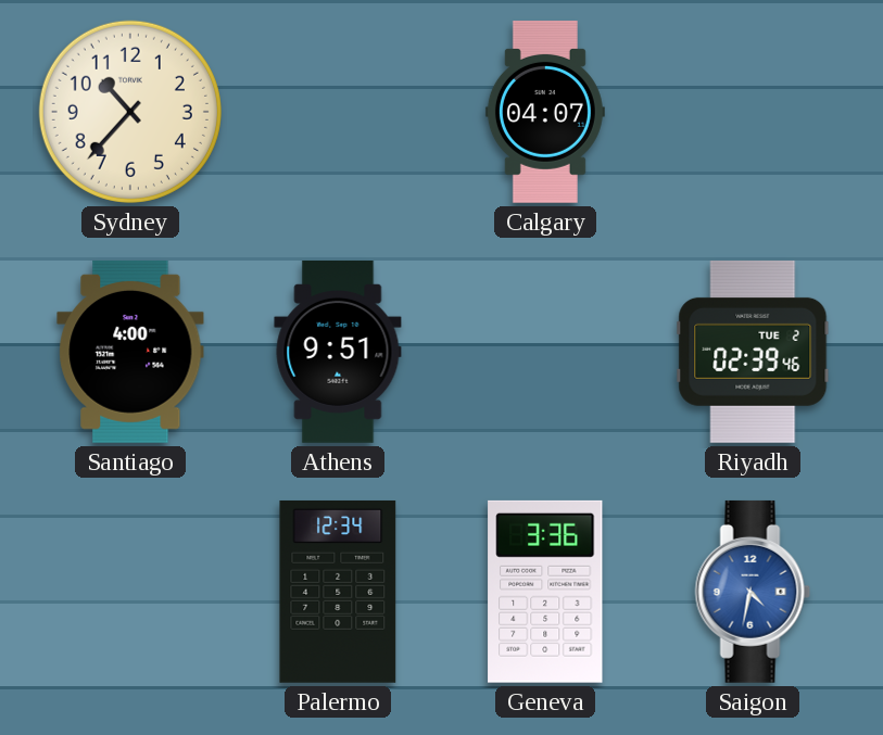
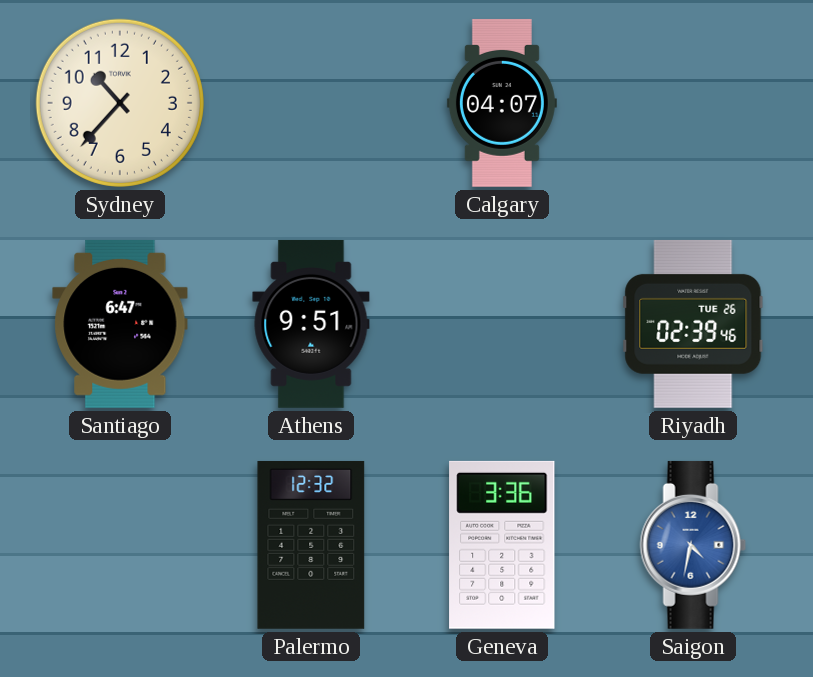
Santiago: 4:00 -> 6:47 (120, 324)
Riyadh date: TUE 2 -> TUE 26 (693, 324)
Palermo: 12:34 -> 12:32 (311, 545)
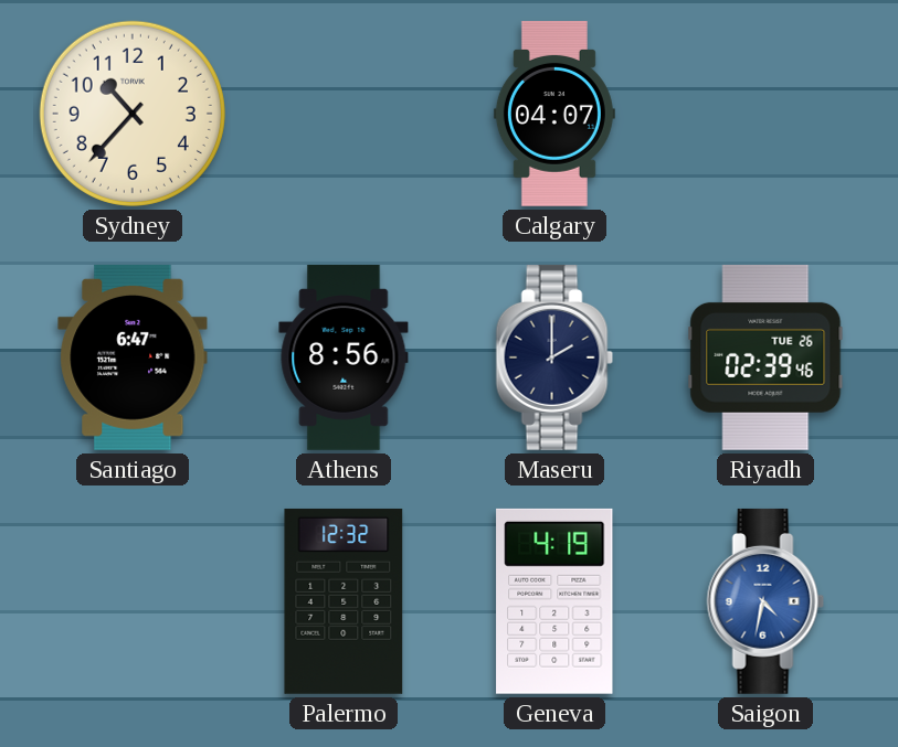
Athens: 9:51 -> 8:56 (344, 358)
Maseru: none -> 2:00 (554, 358)
Geneva: 3:36 -> 4:19 (554, 601)
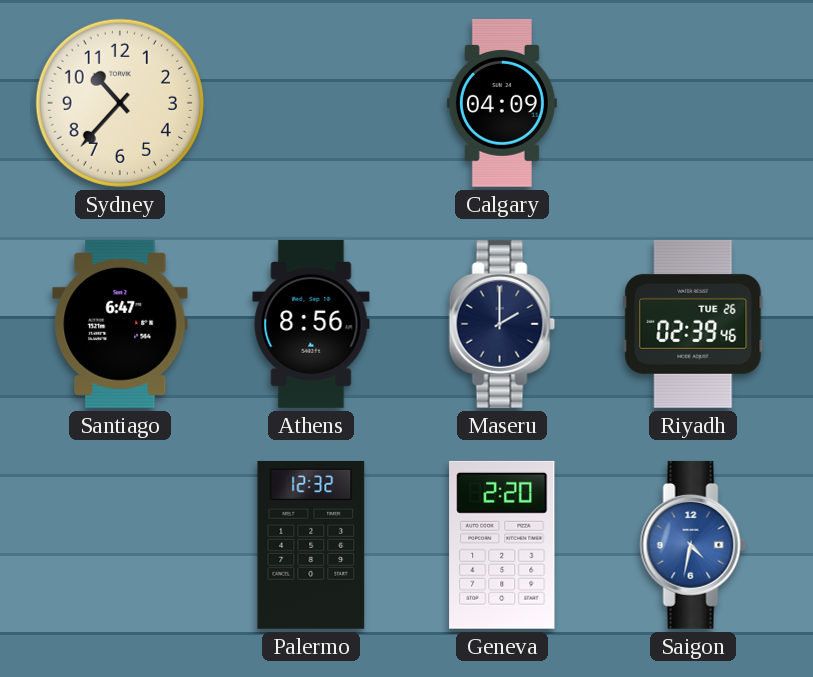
Calgary: 04:07 -> 04:09 (502, 103)
Geneva: 4:19 -> 2:20 (502, 545)
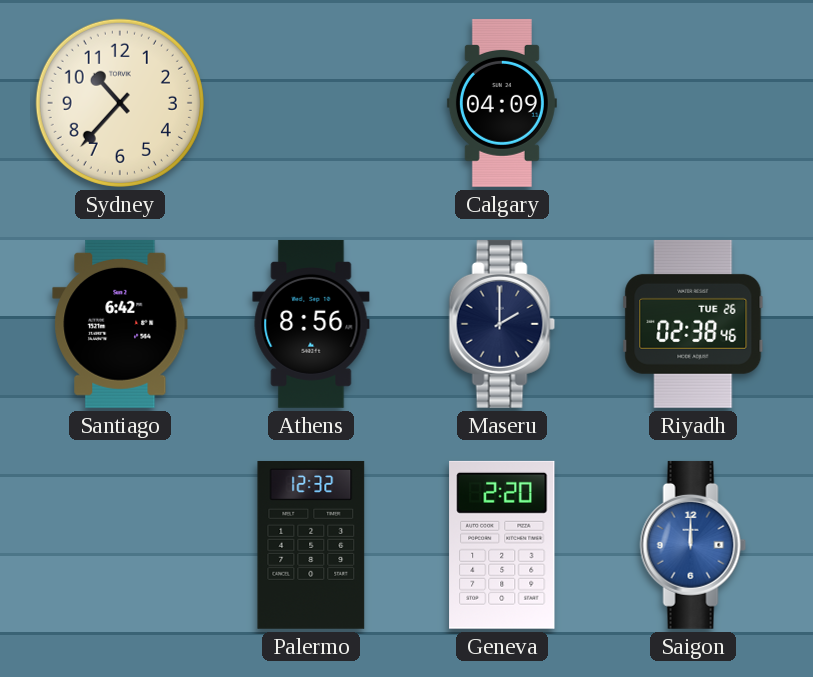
Santiago: 6:47 -> 6:42 (120, 324)
Riyadh: 02:39 -> 02:38 (693, 324)
Saigon: 4:32 -> 12:00 (693, 545)
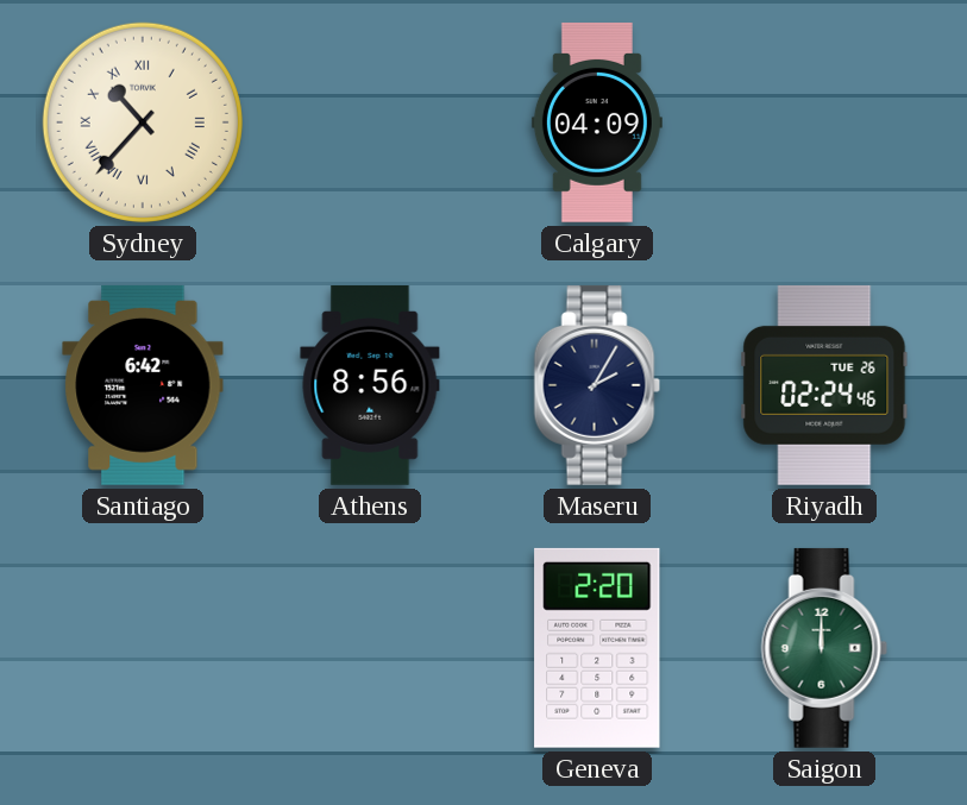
Sydney numerals: Arabic -> Roman (143, 122)
Maseru: 2:00 -> 2:05 (597, 385)
Riyadh: 02:38 -> 02:24 (824, 385)
Palermo: 12:32 -> none (311, 545)
Saigon dial: blue -> green (824, 648)
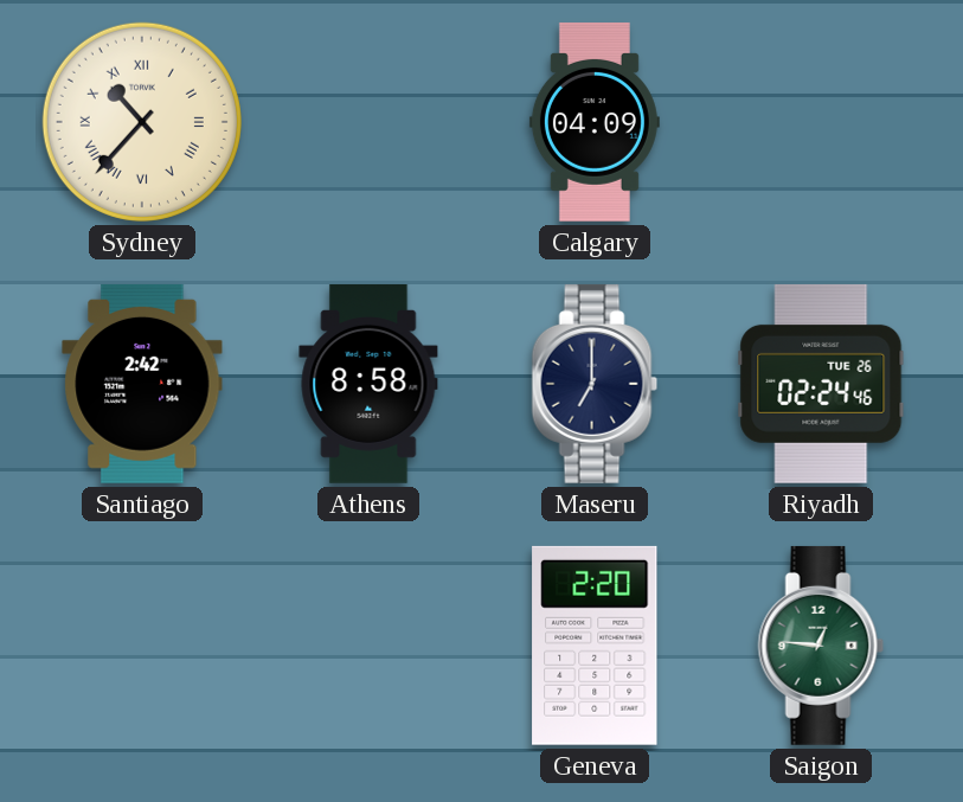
Santiago: 6:42 -> 2:42 (142, 384)
Athens: 8:56 -> 8:58 (368, 384)
Maseru: 2:05 -> 7:00 (595, 384)
Saigon: 12:00 -> 12:46 (821, 646)
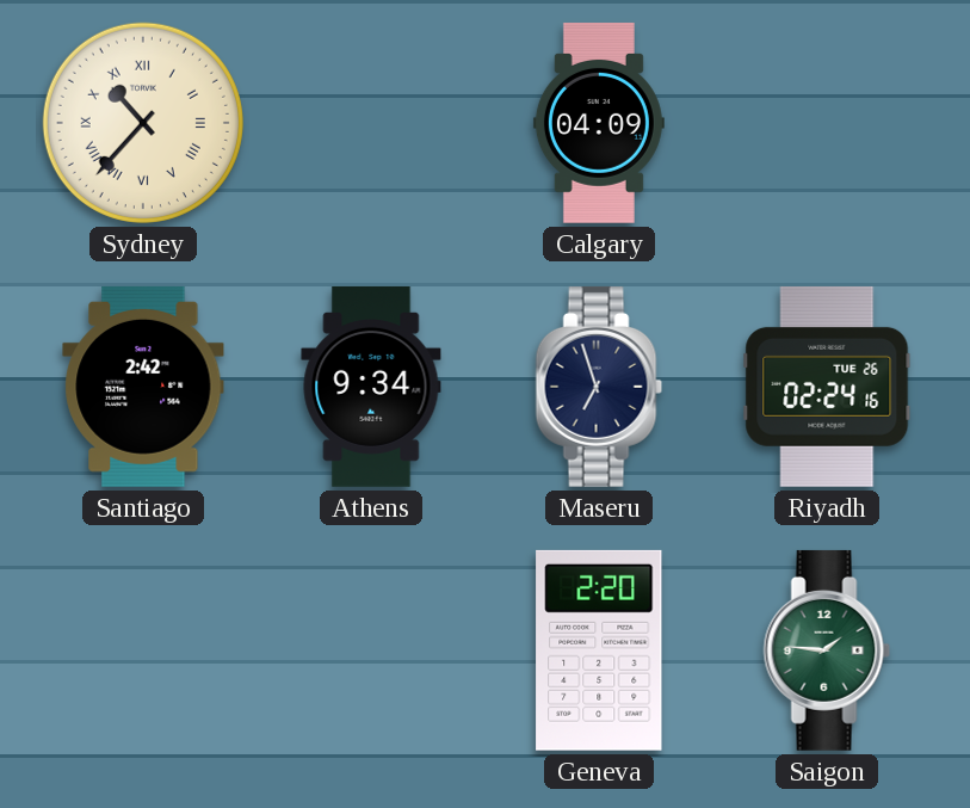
Athens: 8:58 -> 9:34 (371, 387)
Maseru: 7:00 -> 6:57 (599, 387)
Riyadh: 02:24:46 -> 02:24:16 (827, 387)
Saigon: 12:46 -> 1:46 (827, 650)
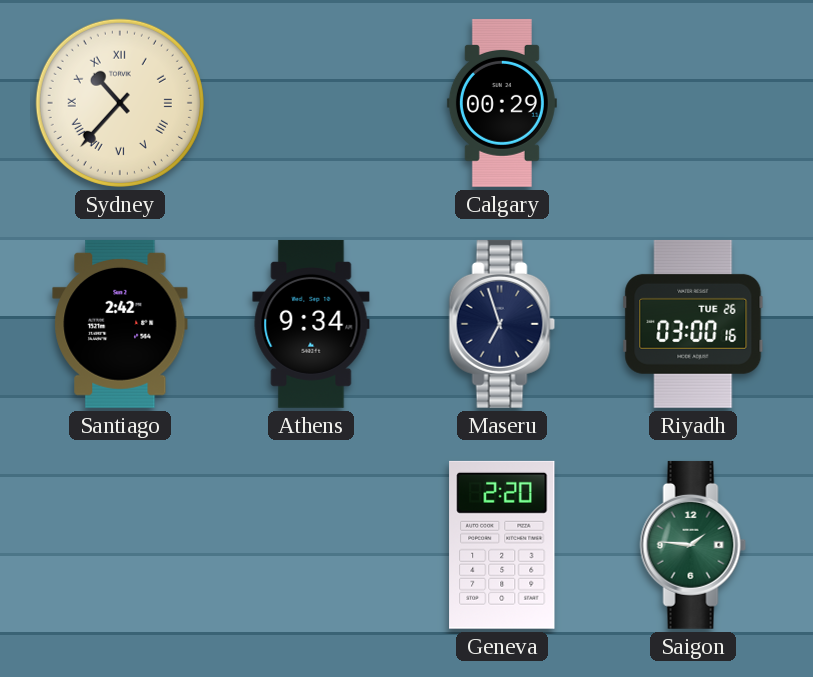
Calgary: 04:09 -> 00:29 (502, 103)
Riyadh: 02:24 -> 03:00 (693, 324)
